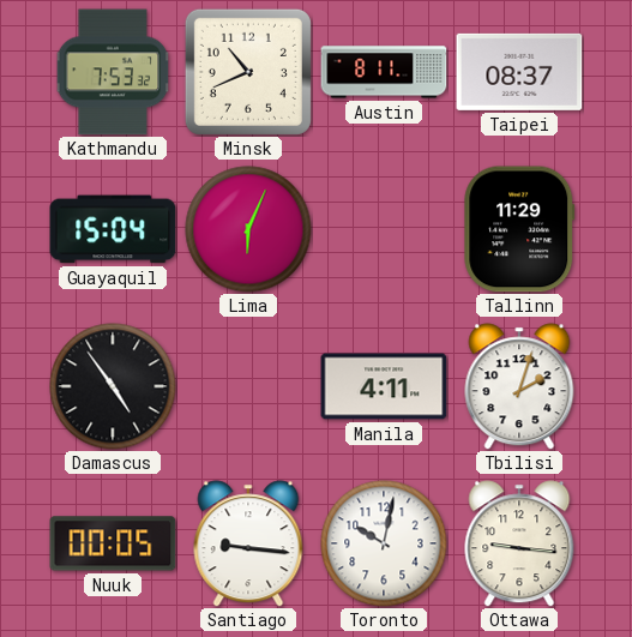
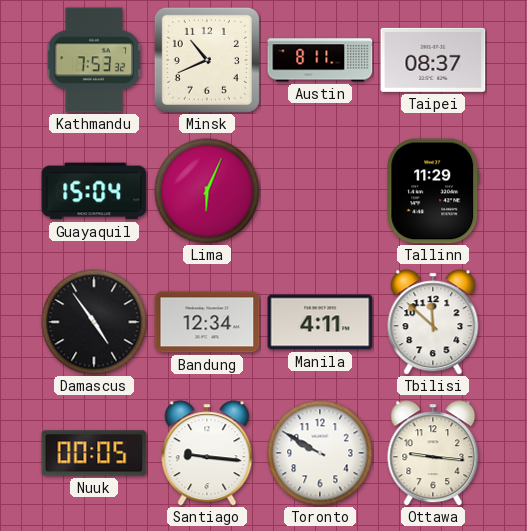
Bandung: none -> 12:34 (207, 322)
Tbilisi: 2:03 -> 11:52 (433, 322)
Toronto: 10:02 -> 9:50 (320, 453)
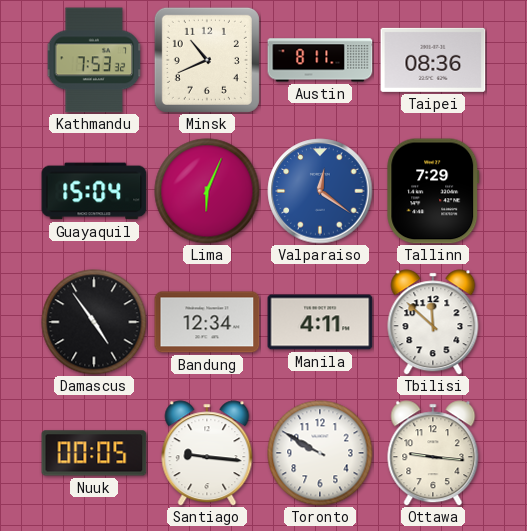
Taipei: 08:37 -> 08:36 (433, 60)
Valparaiso: none -> 12:21 (320, 191)
Tallinn: 11:29 -> 7:29 (433, 191)
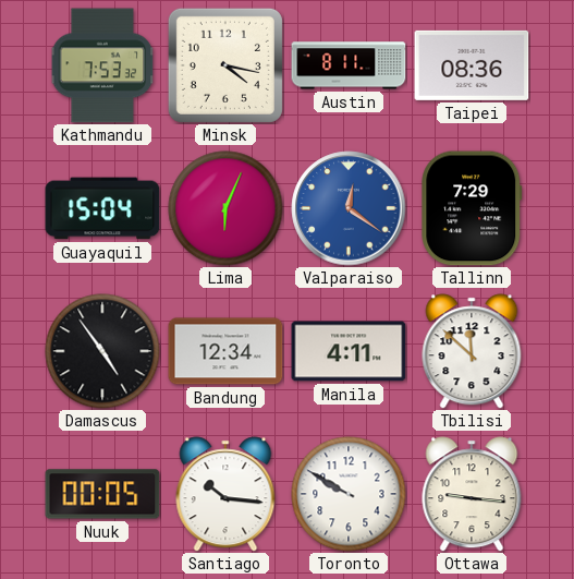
Minsk: 10:41 -> 4:17 (225, 65)
Santiago: 9:16 -> 10:16 (225, 494)
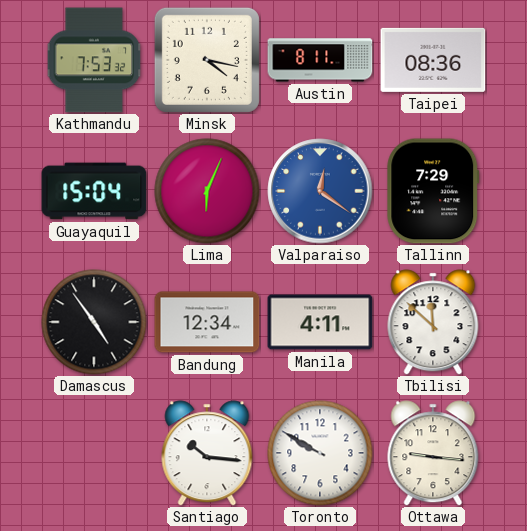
Nuuk: 00:05 -> none (102, 494)
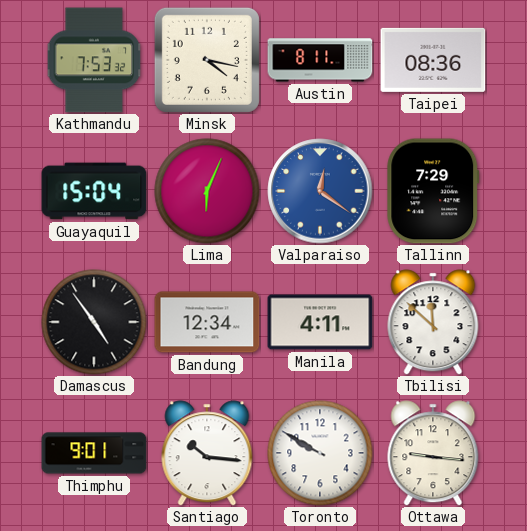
Thimphu: none -> 9:01 (94, 453)
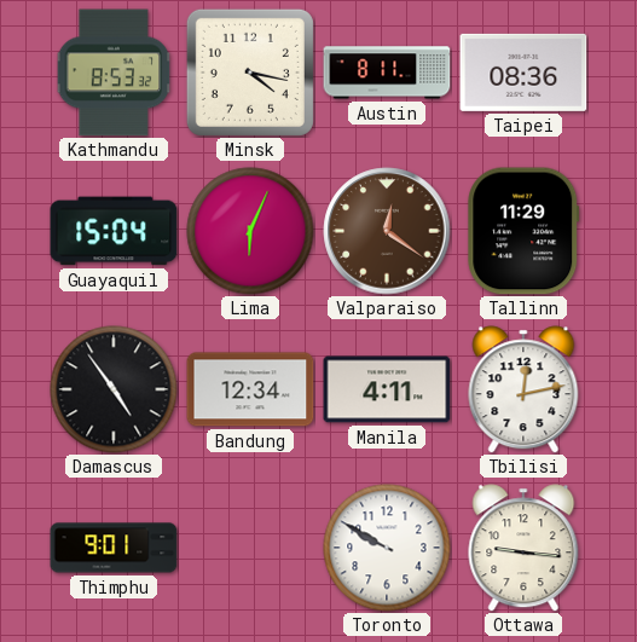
Kathmandu: 7:53 -> 8:53 (114, 73)
Valparaiso dial: blue -> brown (387, 231)
Tallinn: 7:29 -> 11:29 (523, 231)
Tbilisi: 11:52 -> 12:13 (523, 389)
Santiago: 10:16 -> none (207, 453)
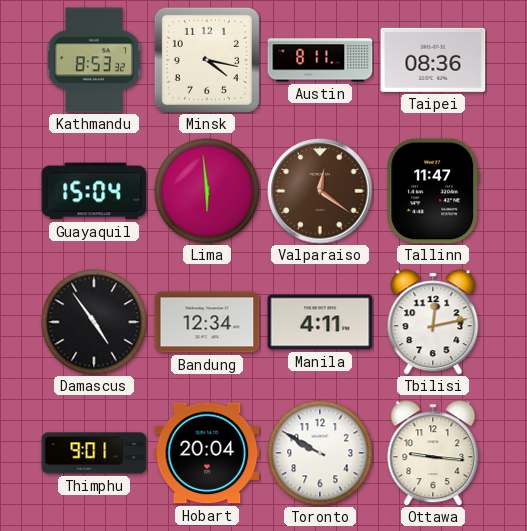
Lima: 6:04 -> 5:59 (207, 191)
Tallinn: 11:29 -> 11:47 (433, 191)
Hobart: none -> 20:04 (207, 453)
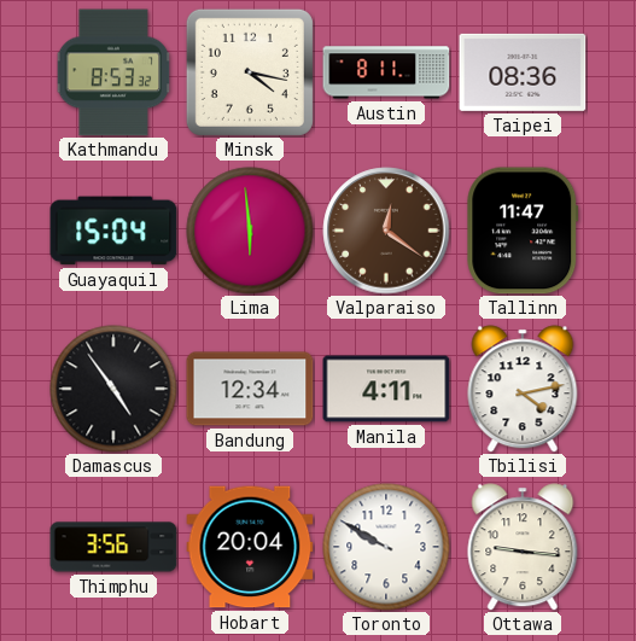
Tbilisi: 12:13 -> 4:13 (523, 389)
Thimphu: 9:01 -> 3:56 (113, 547)
